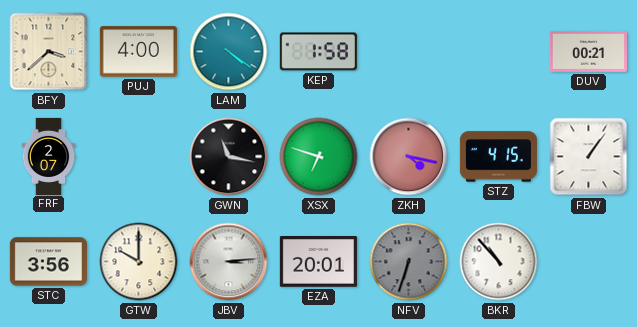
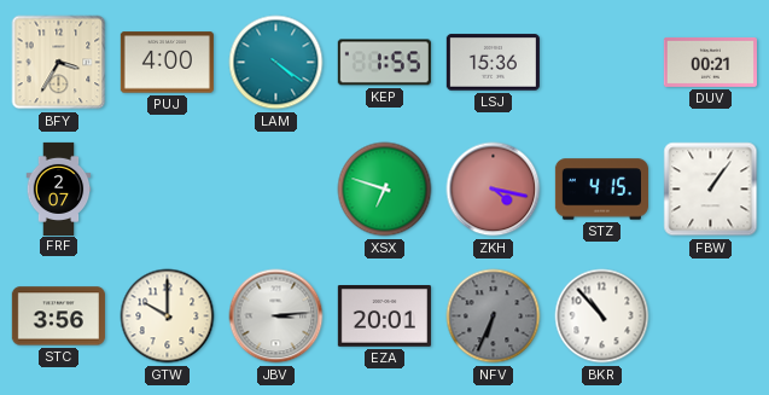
BFY: 3:38 -> 3:35 (59, 63)
KEP: 1:58 -> 1:55 (384, 63)
LSJ: none -> 15:36 (493, 63)
GWN: 11:17 -> none (229, 157)
NFV: 6:33 -> 6:34 (494, 316)
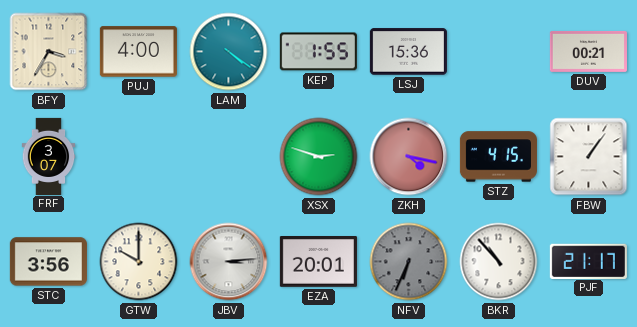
FRF: 2:07 -> 3:07 (49, 156)
XSX: 6:48 -> 2:48 (319, 157)
PJF: none -> 21:17 (588, 261)
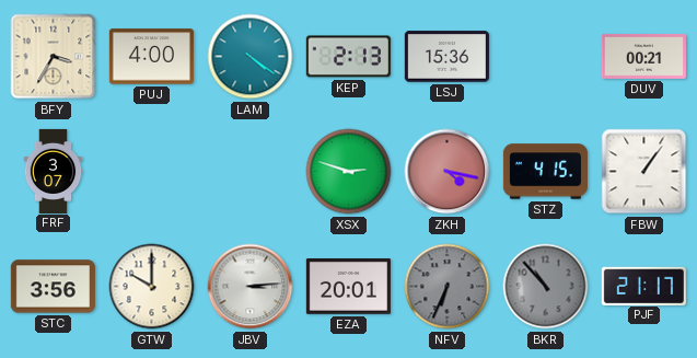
KEP: 1:55 -> 2:13 (348, 57)
BKR dial: white -> grey (546, 287)
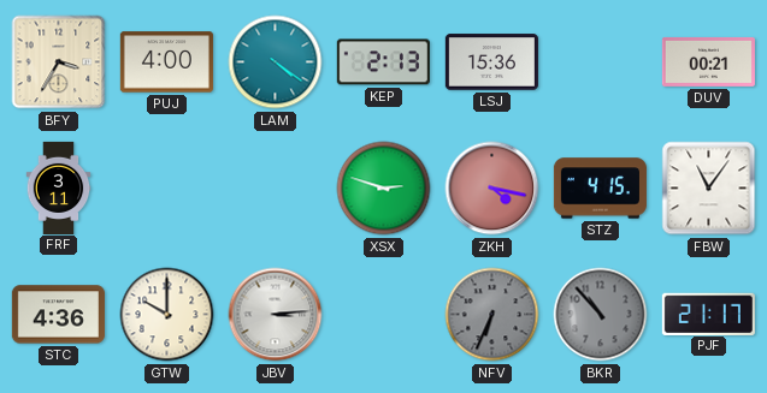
FRF: 3:07 -> 3:11 (59, 187)
FBW: 1:06 -> 11:06 (709, 189)
STC: 3:56 -> 4:36 (58, 315)
EZA: 20:01 -> none (348, 287)
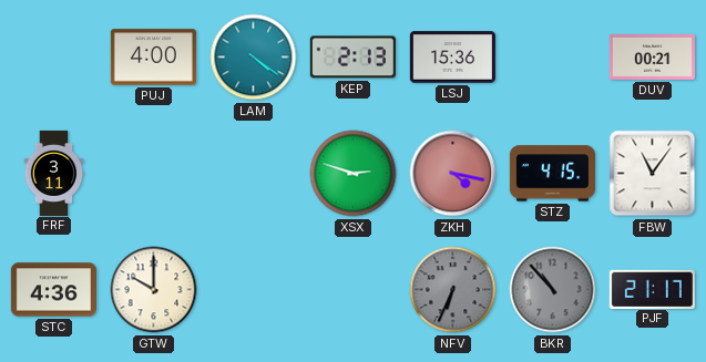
BFY: 3:35 -> none (59, 62)
JBV: 3:14 -> none (276, 315)
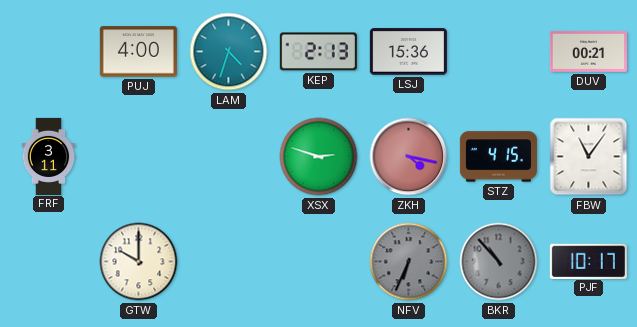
LAM: 4:21 -> 4:33 (229, 52)
STC: 4:36 -> none (53, 290)
PJF: 21:17 -> 10:17 (588, 261)
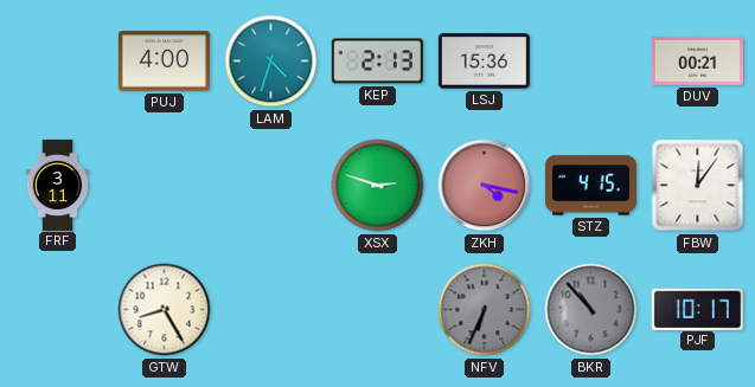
FBW: 11:06 -> 12:06 (698, 186)
GTW: 10:00 -> 8:25 (165, 310)
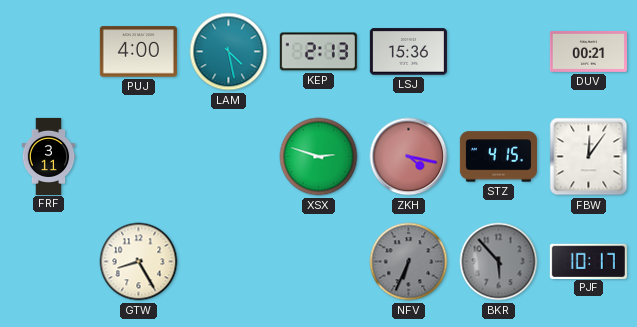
LAM: 4:33 -> 4:28 (229, 52)
BKR: 10:53 -> 5:53 (499, 262)
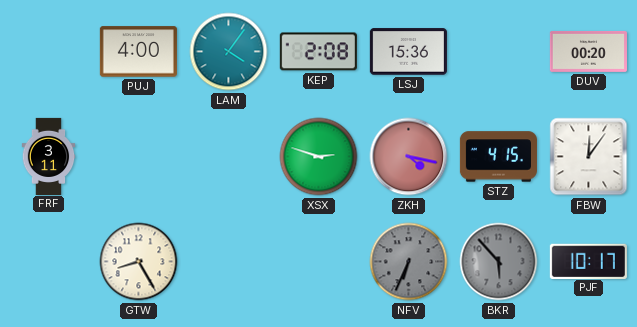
LAM: 4:28 -> 4:06 (229, 52)
KEP: 2:13 -> 2:08 (318, 52)
DUV: 00:21 -> 00:20 (588, 51)
